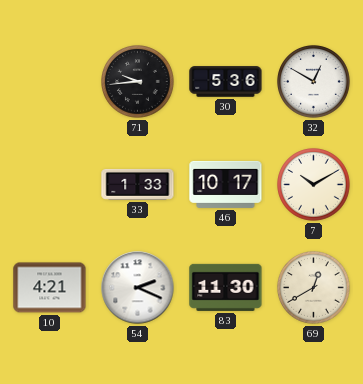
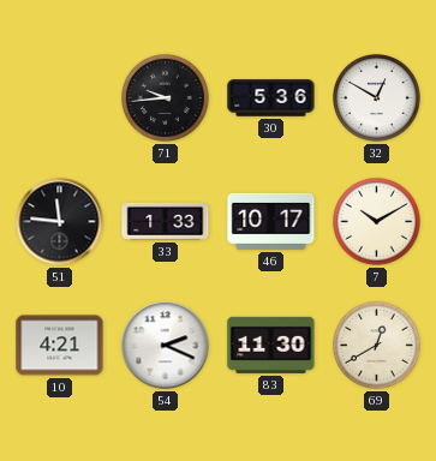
51: none -> 11:46 (60, 222)
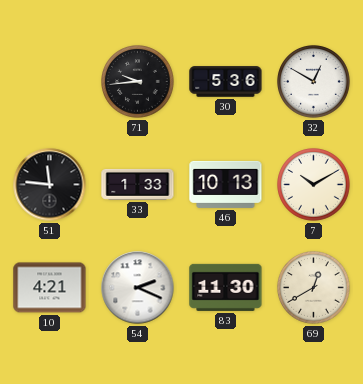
46: 10:17 -> 10:13 (226, 184)
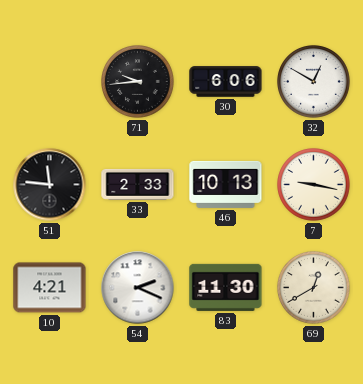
30: 5:36 -> 6:06 (226, 82)
33: 1:33 -> 2:33 (138, 184)
7: 10:10 -> 9:17 (314, 185)
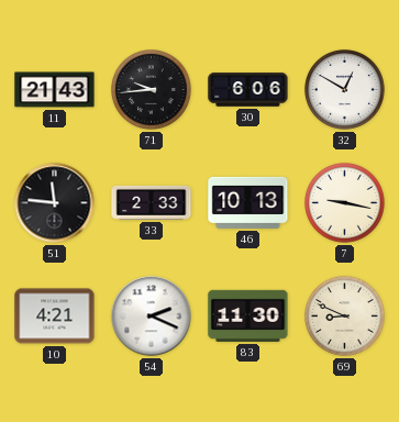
11: none -> 21:43 (55, 90)
69: 12:40 -> 8:49 (345, 316)
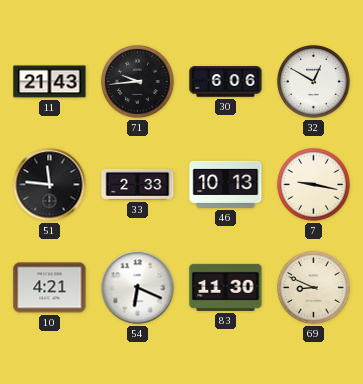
54: 2:19 -> 6:19 (138, 288)
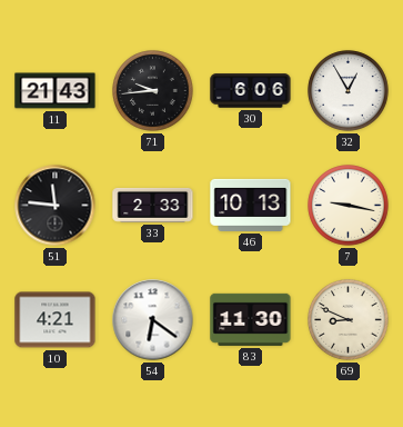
32: 12:50 -> 12:55 (349, 91)
54: 6:19 -> 6:21 (153, 320)
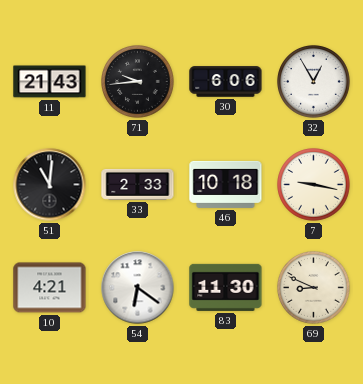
51: 11:46 -> 11:01 (50, 185)
46: 10:13 -> 10:18 (226, 184)
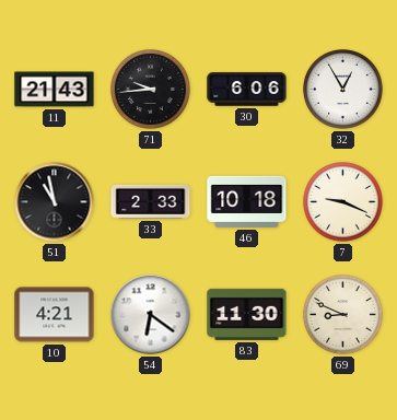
51: 11:01 -> 10:58 (55, 202)
7: 9:17 -> 9:19 (343, 202)
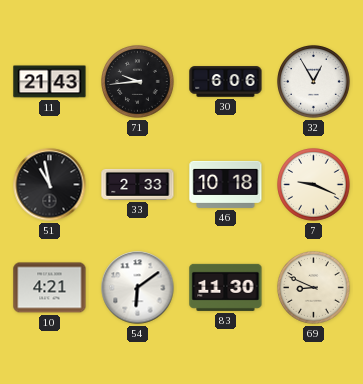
54: 6:21 -> 6:09 (138, 288)
